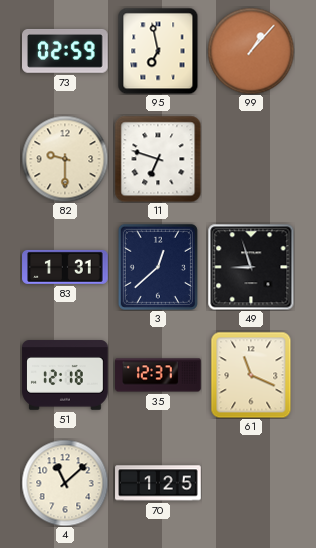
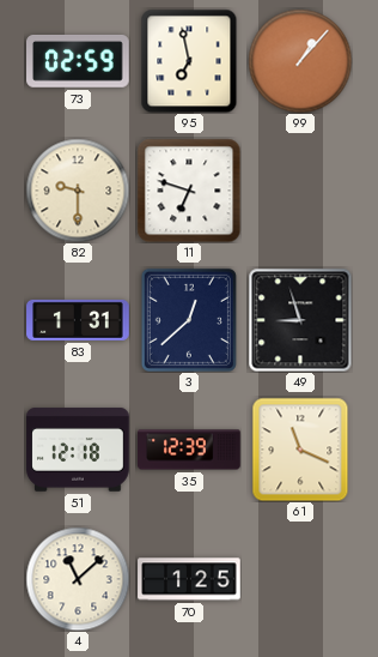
35: 12:37 -> 12:39 (189, 450)
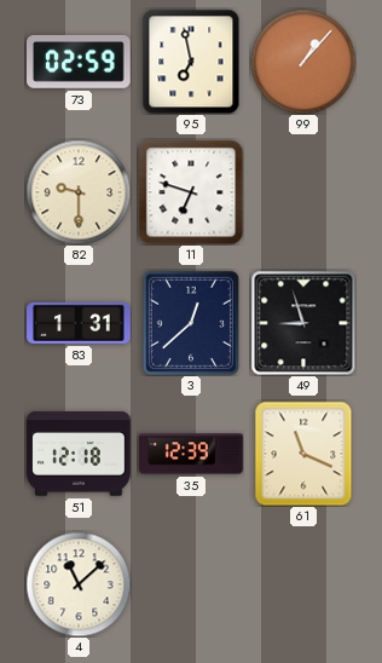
70: 1:25 -> none (189, 579)
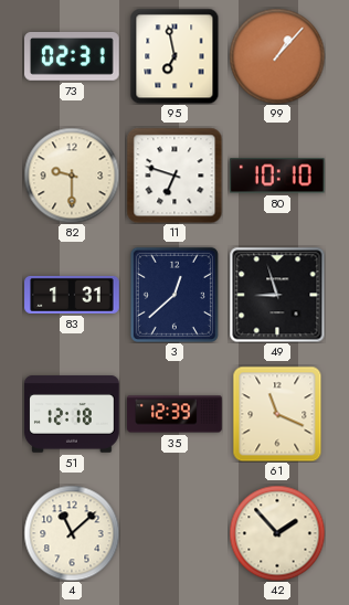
73: 02:59 -> 02:31 (73, 56)
80: none -> 10:10 (278, 176)
42: none -> 1:53 (277, 533)
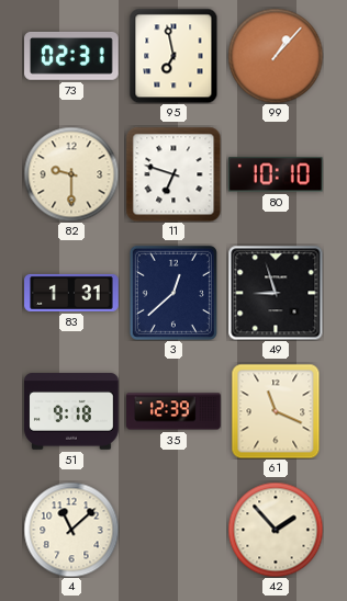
51: 12:18 -> 9:18 (71, 411)
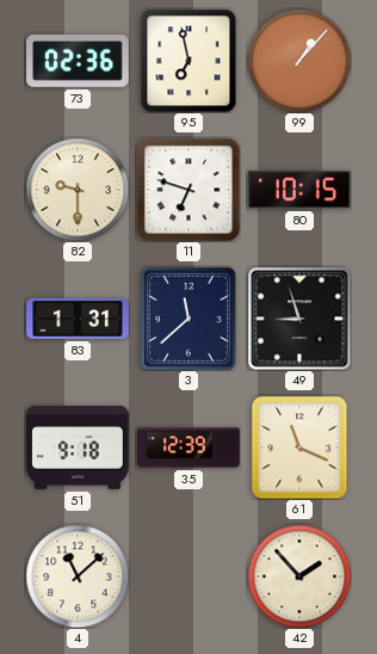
73: 02:31 -> 02:36 (79, 61)
80: 10:10 -> 10:15 (301, 190)
3: 12:38 -> 11:38 (188, 319)
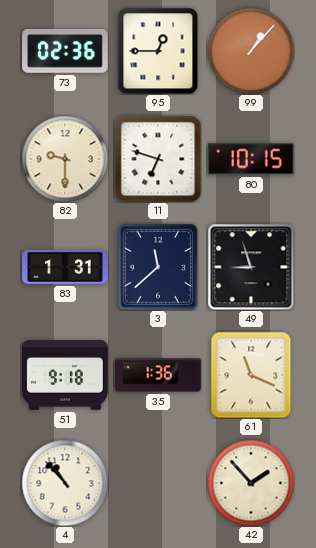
95: 6:58 -> 12:45 (158, 51)
35: 12:39 -> 1:36 (158, 375)
4: 11:08 -> 10:53 (65, 483)
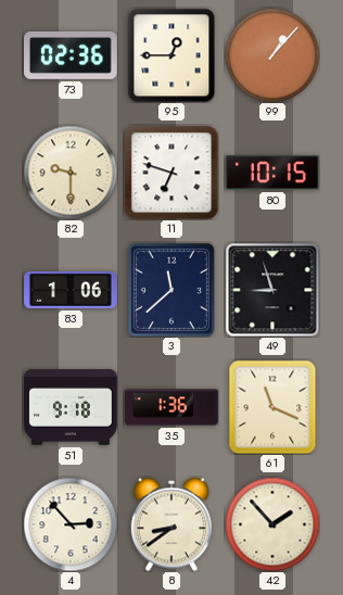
83: 1:31 -> 1:06 (71, 290)
4: 10:53 -> 2:53 (71, 524)
8: none -> 8:39 (170, 524)
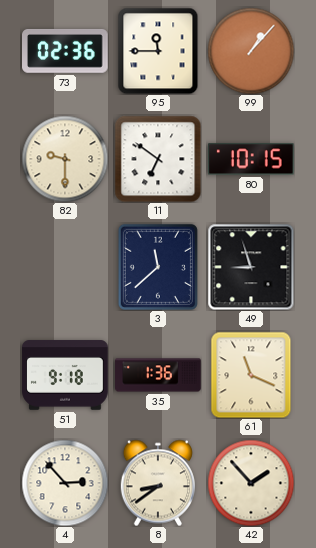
95: 12:45 -> 11:45 (158, 51)
11: 6:48 -> 6:51 (158, 159)
83: 1:06 -> none (71, 290)
